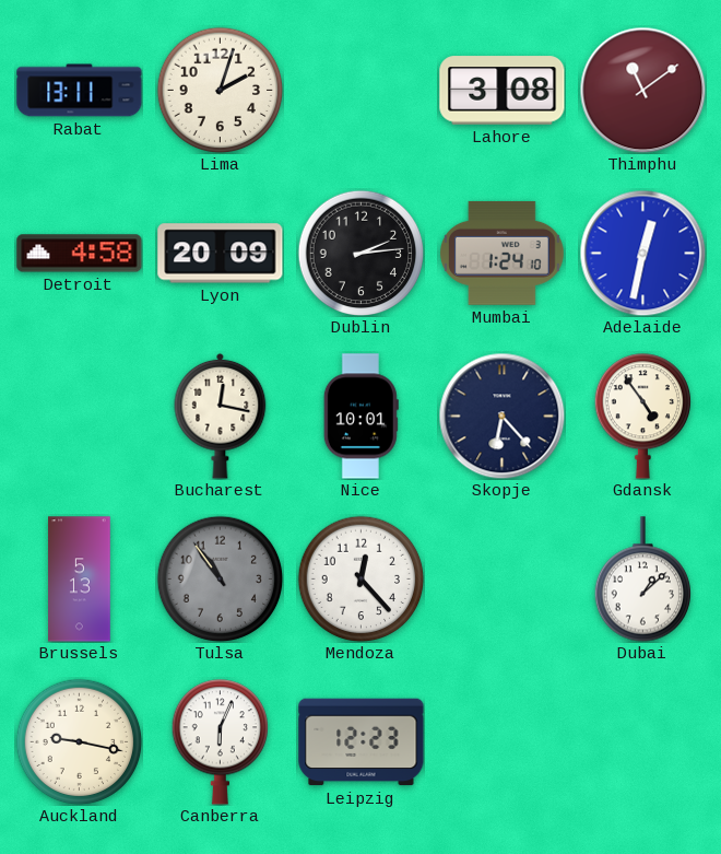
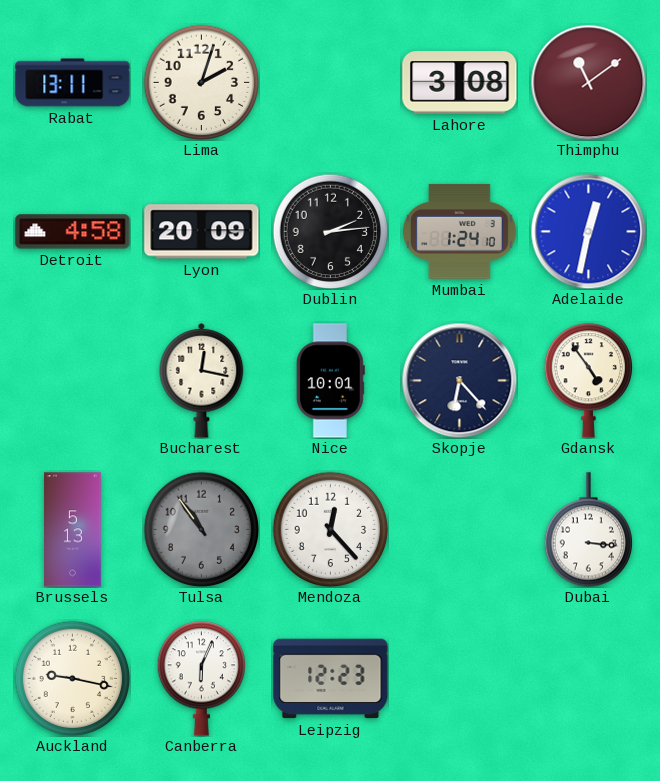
Dubai: 1:08 -> 3:16 (588, 530)
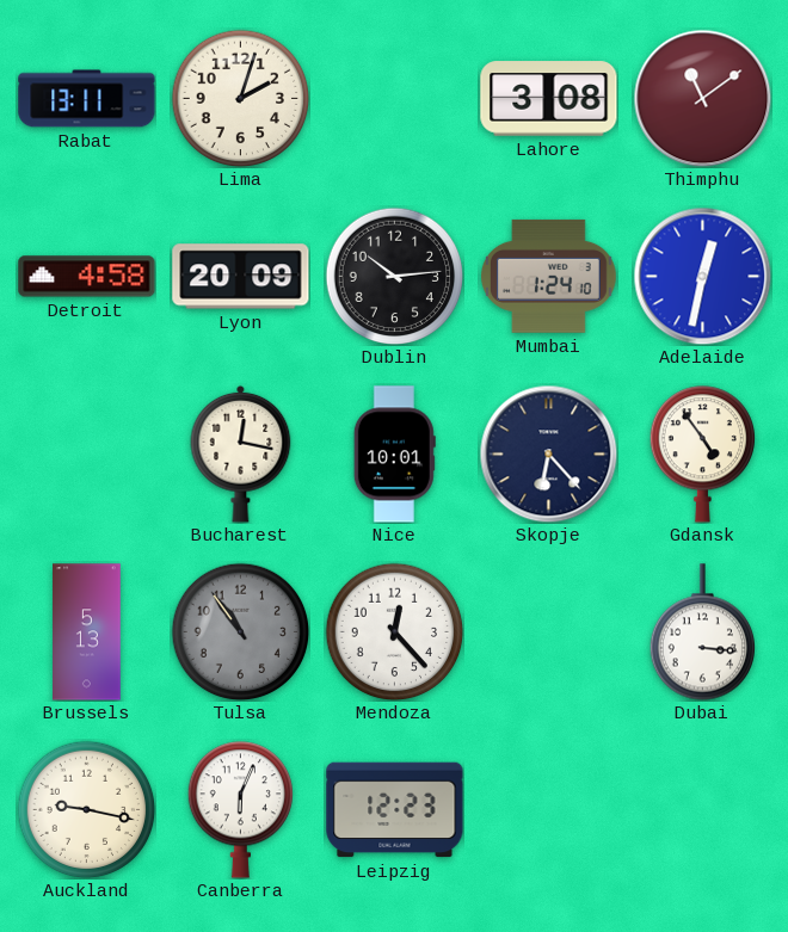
Dublin: 2:14 -> 10:14 (394, 276)
